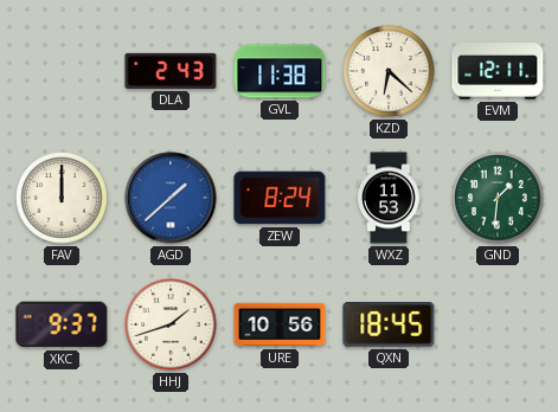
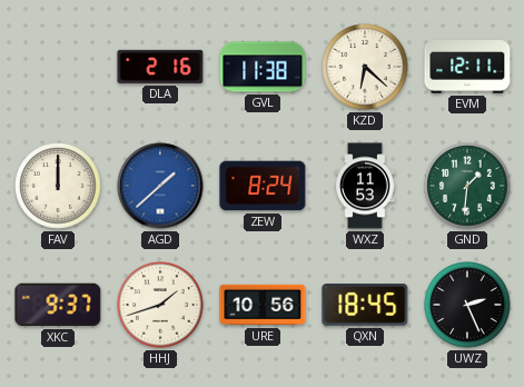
DLA: 2:43 -> 2:16 (160, 67)
UWZ: none -> 2:26 (467, 305)
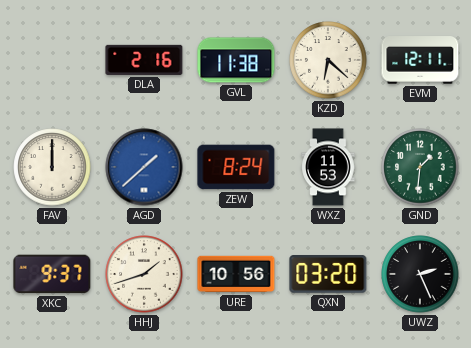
QXN: 18:45 -> 03:20 (328, 275)
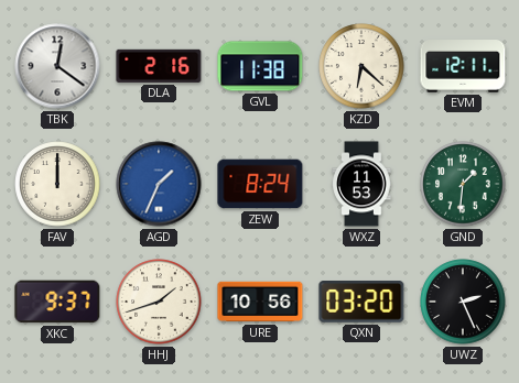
TBK: none -> 12:21 (57, 66)
AGD: 1:38 -> 1:34 (159, 184)
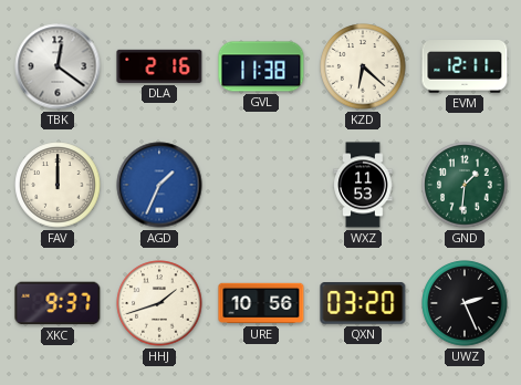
ZEW: 8:24 -> none (260, 184)
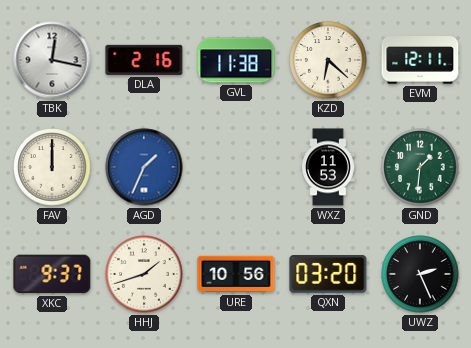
TBK: 12:21 -> 12:17 (52, 60)
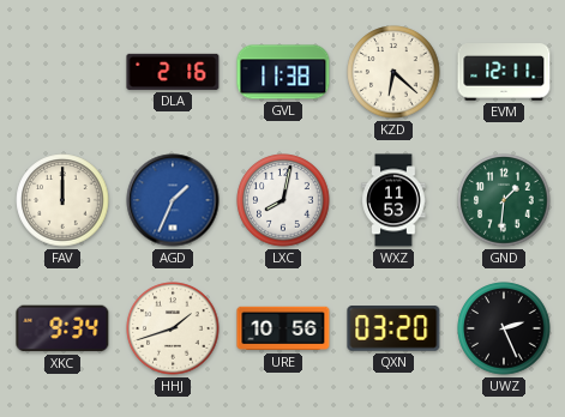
TBK: 12:17 -> none (52, 60)
LXC: none -> 8:02 (283, 200)
XKC: 9:37 -> 9:34 (62, 328)
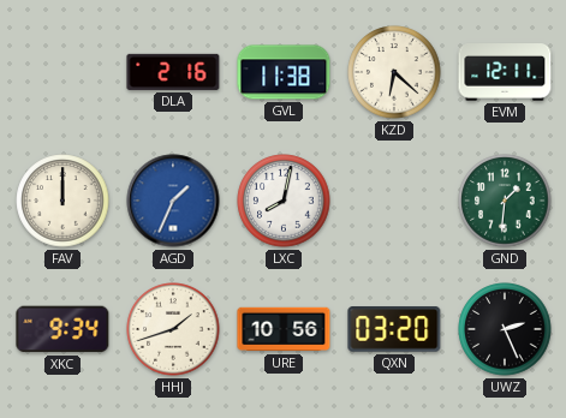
WXZ: 11:53 -> none (393, 200)
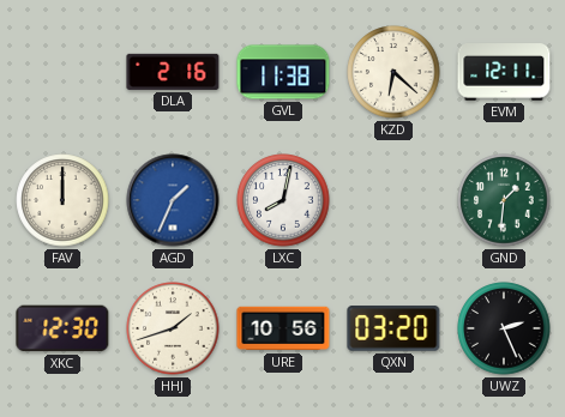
XKC: 9:34 -> 12:30 (62, 328)
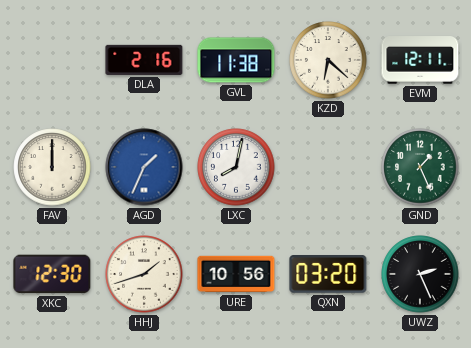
GND: 1:31 -> 1:26 (420, 167)
